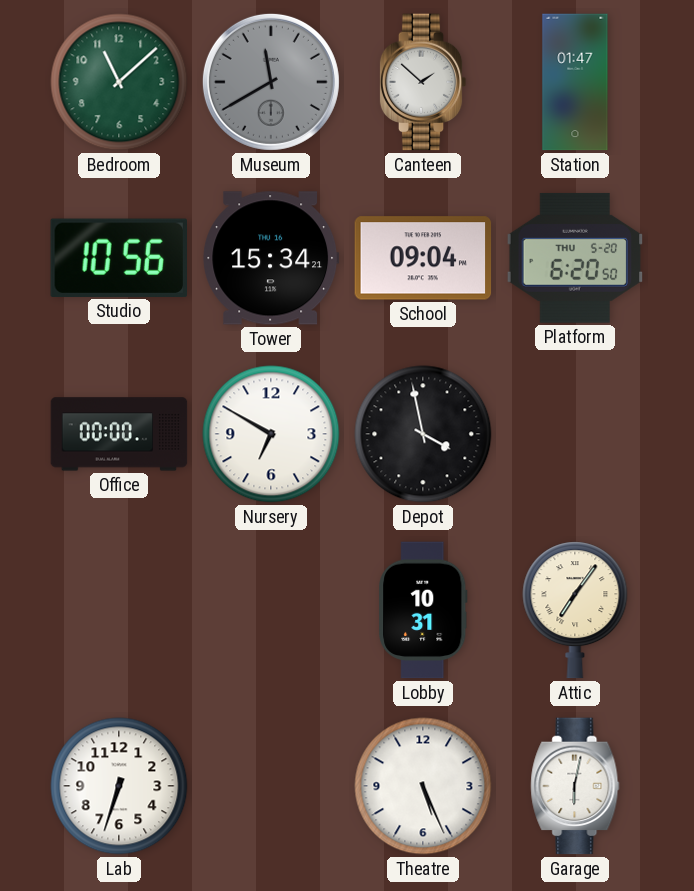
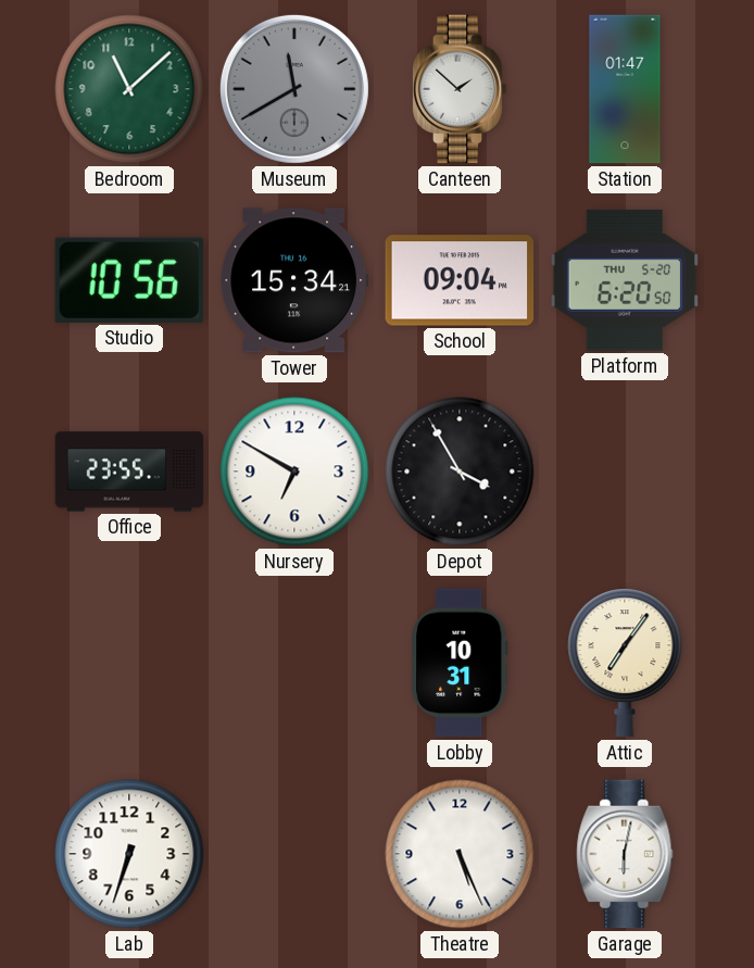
Office: 00:00 -> 23:55 (129, 472)
Depot: 3:58 -> 3:55 (460, 472)
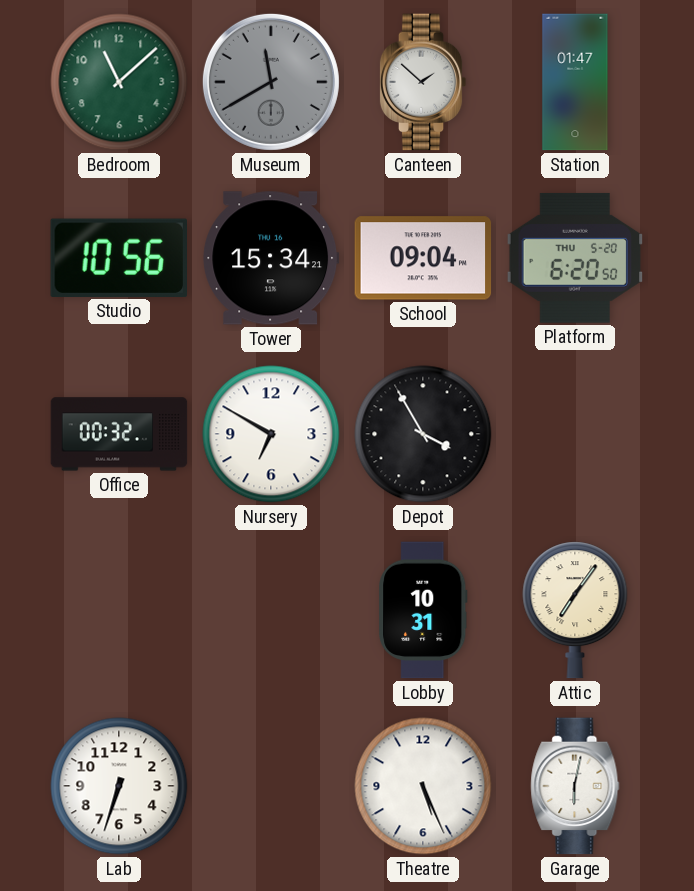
Office: 23:55 -> 00:32 (119, 434)
